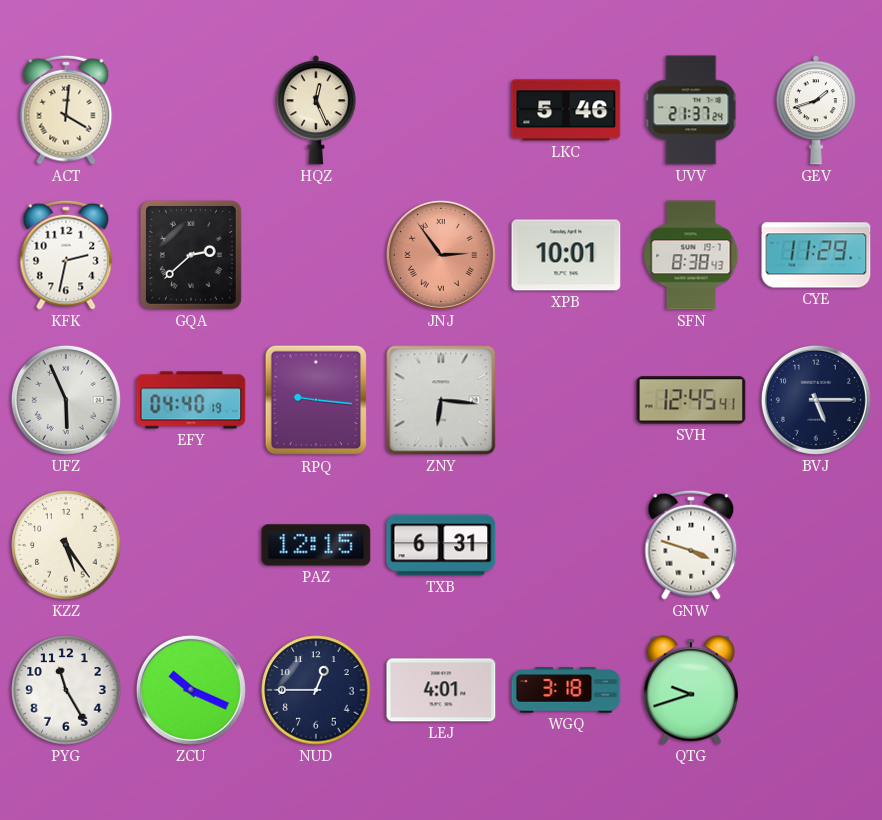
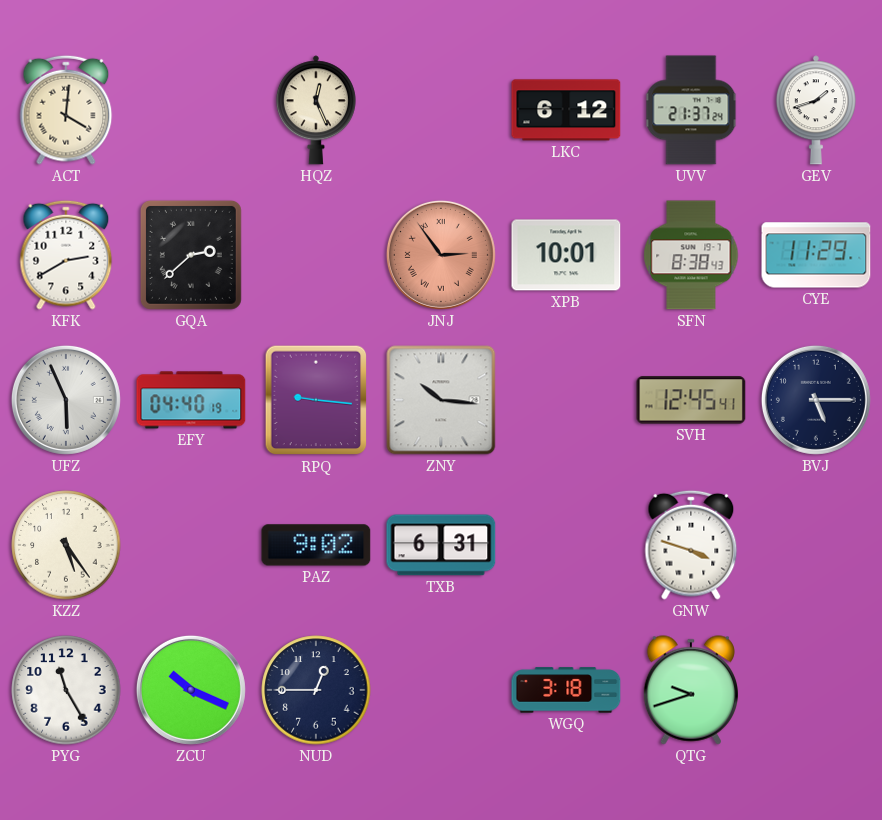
LKC: 5:46 -> 6:12 (566, 110)
KFK: 2:32 -> 2:40 (66, 255)
ZNY: 6:16 -> 10:16 (441, 400)
PAZ: 12:15 -> 9:02 (316, 545)
LEJ: 4:01 -> none (441, 690)
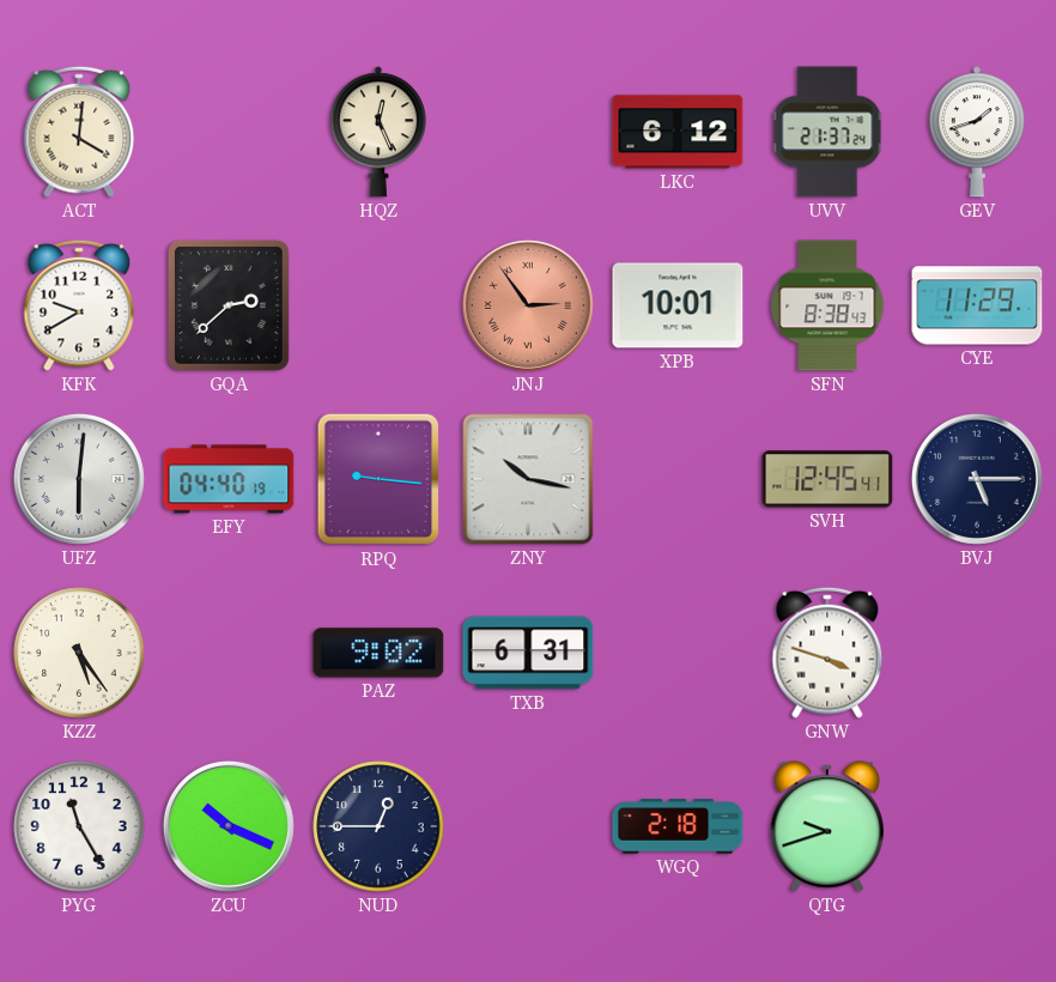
KFK: 2:40 -> 9:40 (79, 305)
UFZ: 5:56 -> 6:01 (79, 479)
ZNY: 10:16 -> 10:17 (528, 479)
WGQ: 3:18 -> 2:18 (678, 826)
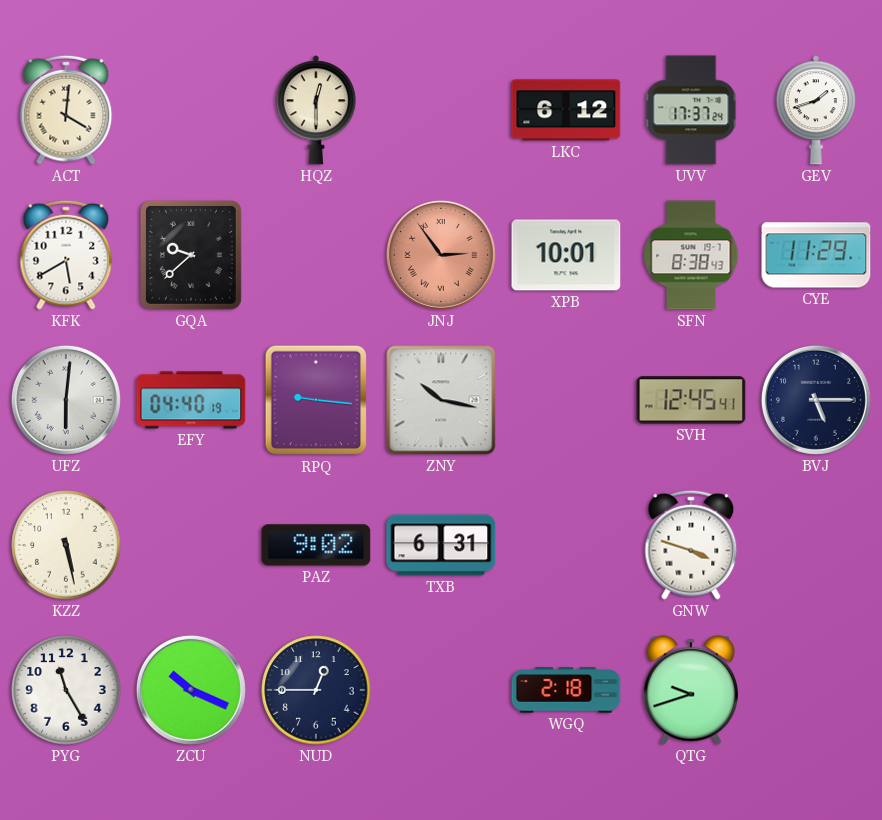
HQZ: 12:26 -> 12:30 (316, 110)
UVV: 21:37 -> 17:37 (691, 110)
KFK: 9:40 -> 5:40 (66, 255)
GQA: 2:38 -> 9:38 (191, 255)
KZZ: 5:24 -> 5:28 (66, 545)
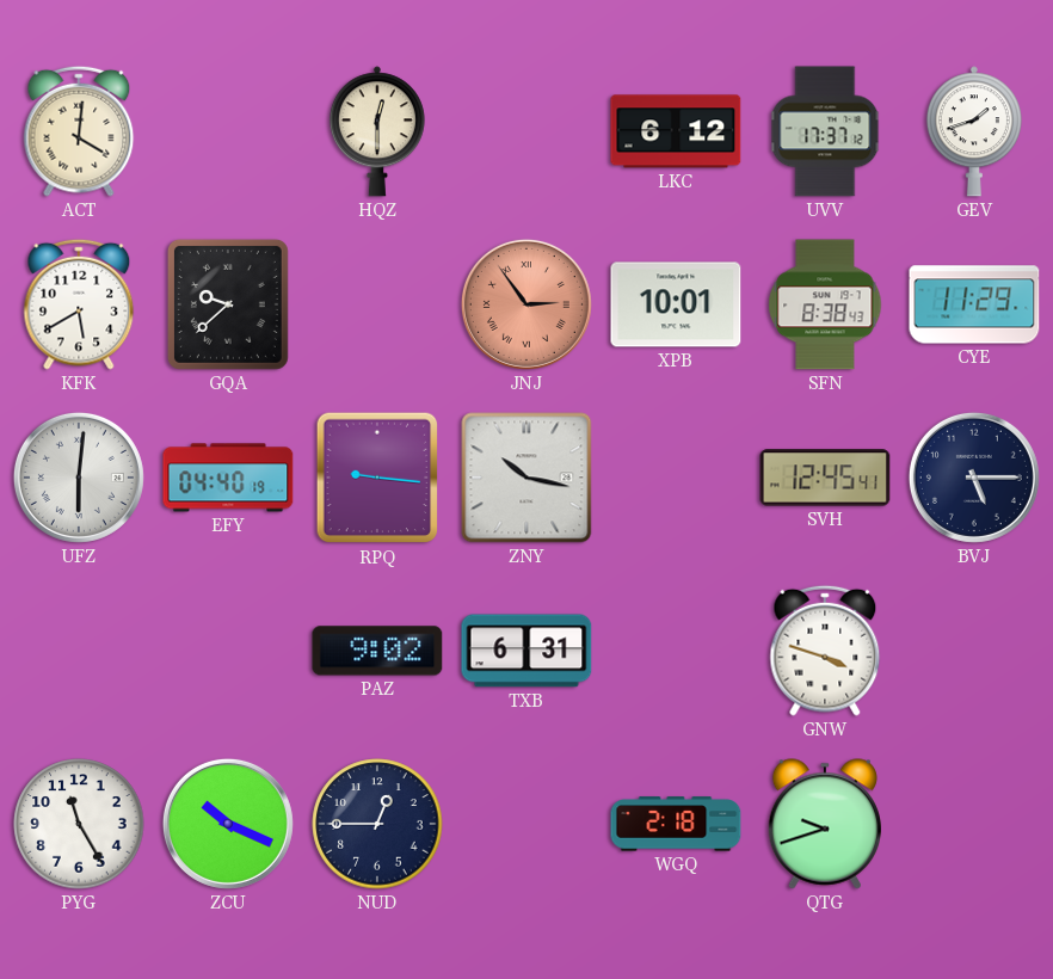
UVV: 17:37:24 -> 17:37:12 (825, 131)
KZZ: 5:28 -> none (66, 545)
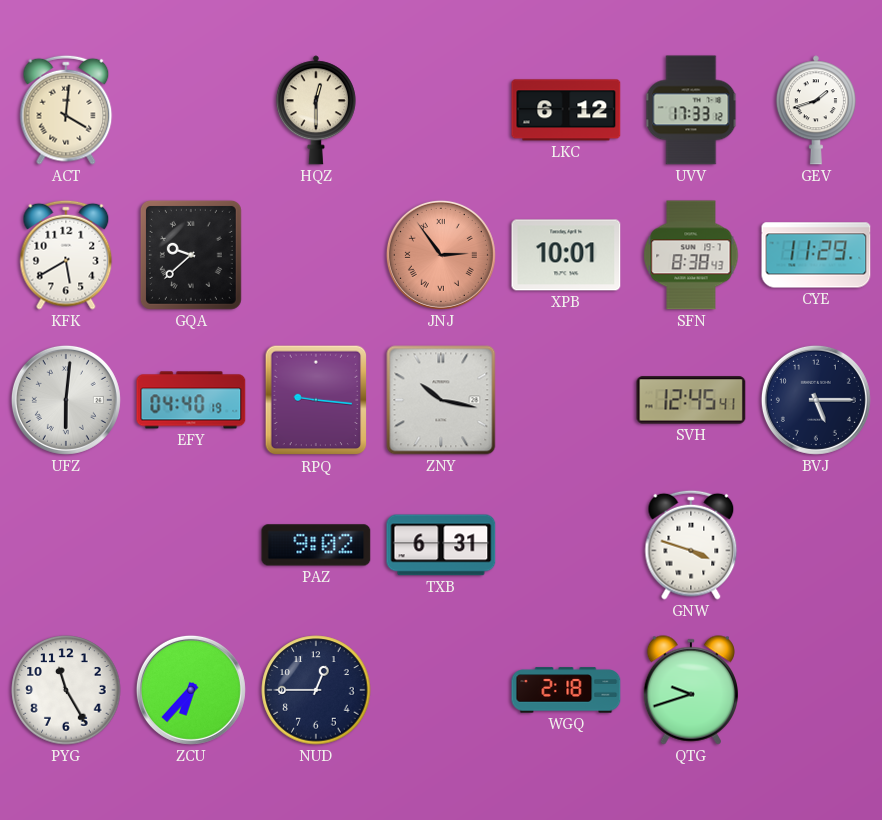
UVV: 17:37 -> 17:33 (691, 110)
ZCU: 10:19 -> 6:37 (191, 690)
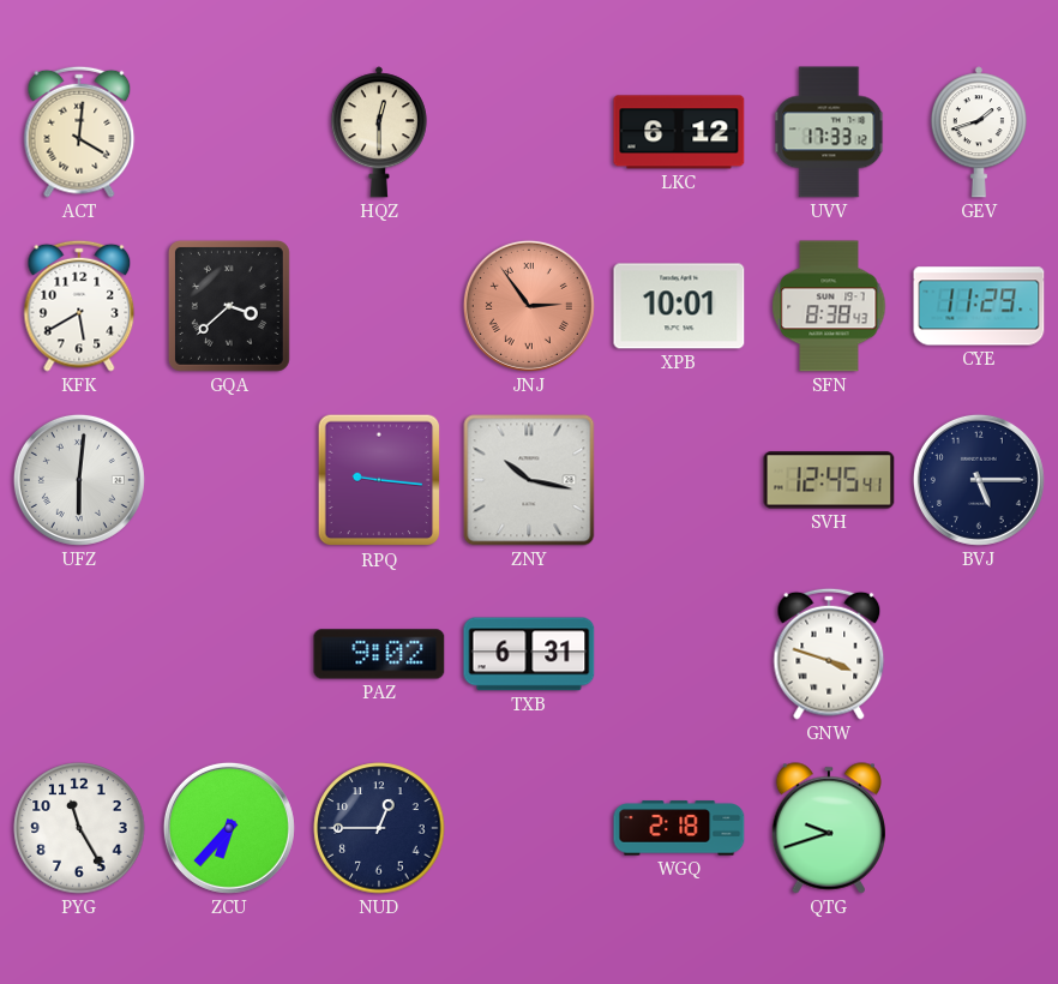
GQA: 9:38 -> 3:38 (229, 306)
EFY: 04:40 -> none (191, 400)
